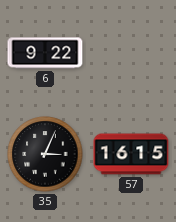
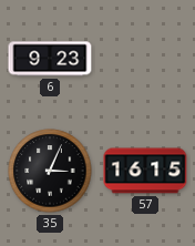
6: 9:22 -> 9:23 (50, 59)
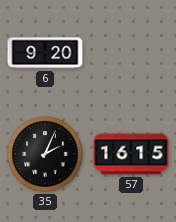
6: 9:23 -> 9:20 (45, 53)
35: 3:04 -> 2:04 (45, 154)
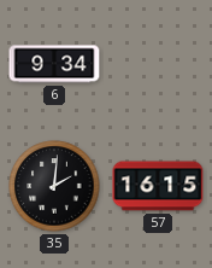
6: 9:20 -> 9:34 (54, 64)
35: 2:04 -> 2:01 (54, 186)
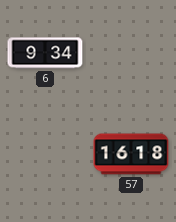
35: 2:01 -> none (54, 186)
57: 16:15 -> 16:18 (131, 154)
